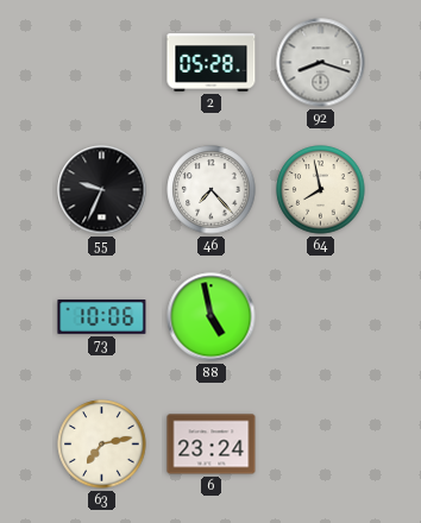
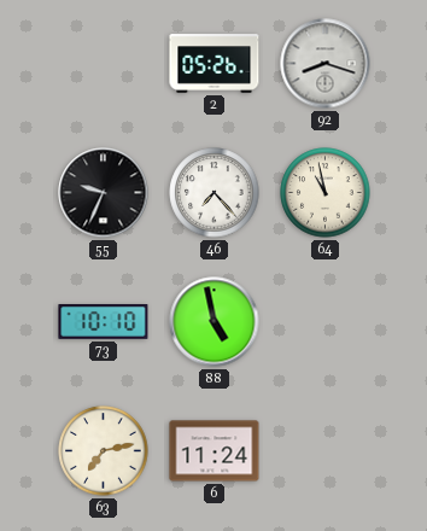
2: 05:28 -> 05:26 (215, 64)
64: 7:58 -> 10:58 (326, 193)
73: 10:06 -> 10:10 (104, 322)
6: 23:24 -> 11:24 (215, 451)
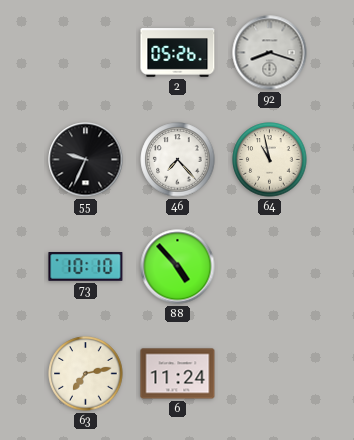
88: 4:58 -> 4:53 (178, 267)
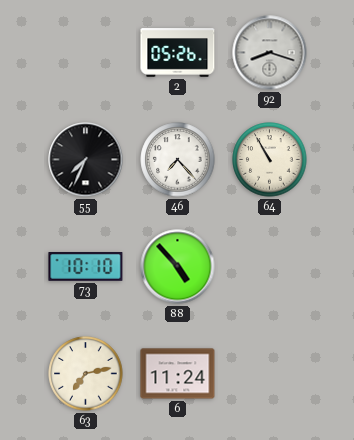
55: 9:34 -> 7:34 (86, 160)
64: 10:58 -> 10:55 (270, 160)
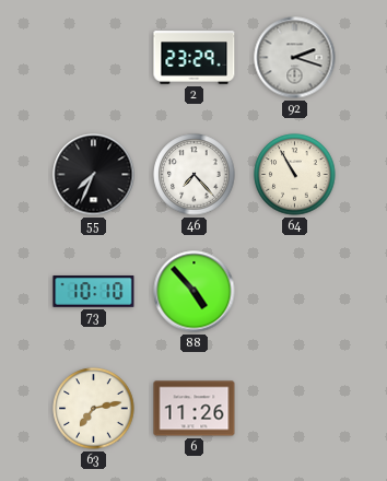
2: 05:26 -> 23:29 (195, 58)
92: 8:18 -> 2:18 (295, 58)
6: 11:24 -> 11:26 (195, 409)
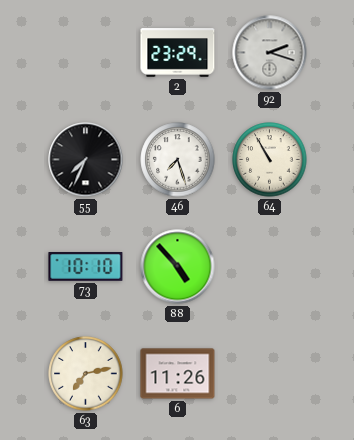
46: 7:23 -> 7:27 (178, 160)
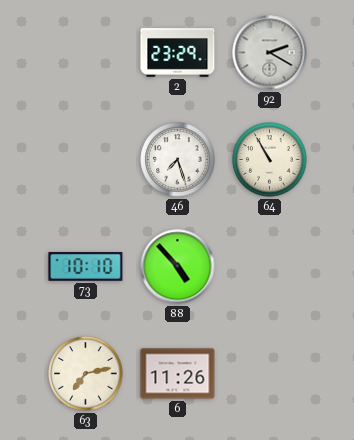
92: 2:18 -> 2:20 (270, 53)
55: 7:34 -> none (86, 160)
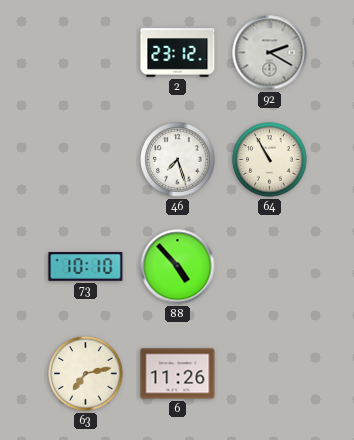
2: 23:29 -> 23:12 (178, 53)
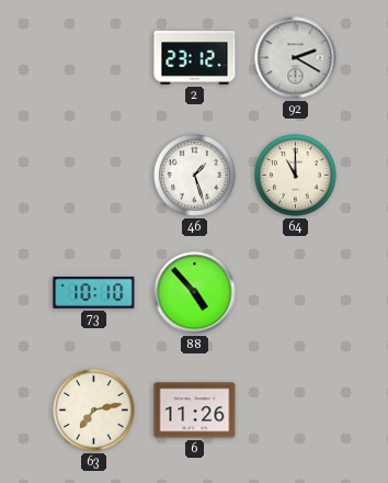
46: 7:27 -> 1:27 (195, 176)
64: 10:55 -> 11:00 (296, 176)
